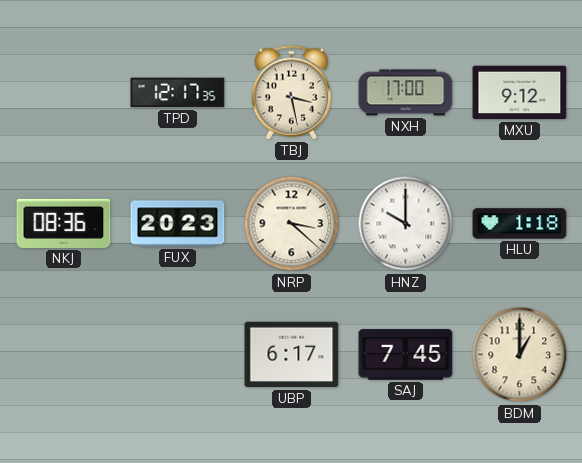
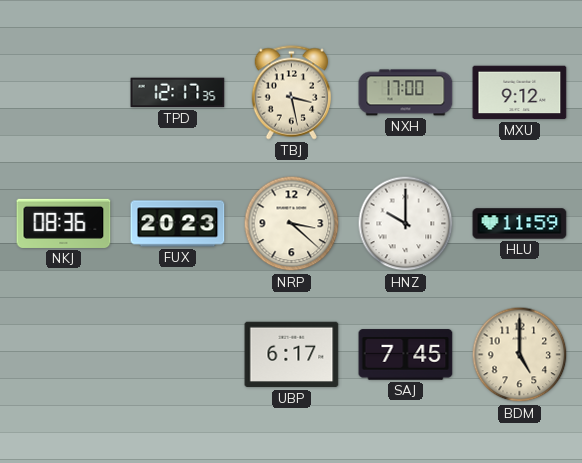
HLU: 1:18 -> 11:59 (520, 224)
BDM: 1:00 -> 5:00 (520, 355)
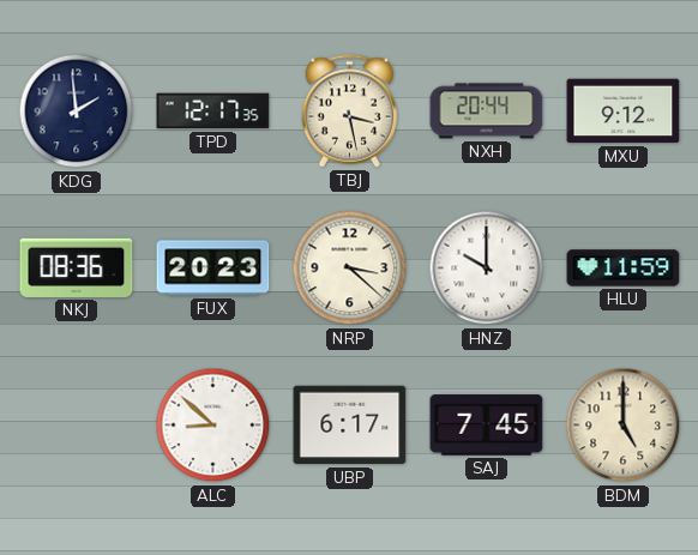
KDG: none -> 1:59 (77, 111)
NXH: 17:00 -> 20:44 (487, 111)
ALC: none -> 8:52 (213, 426)
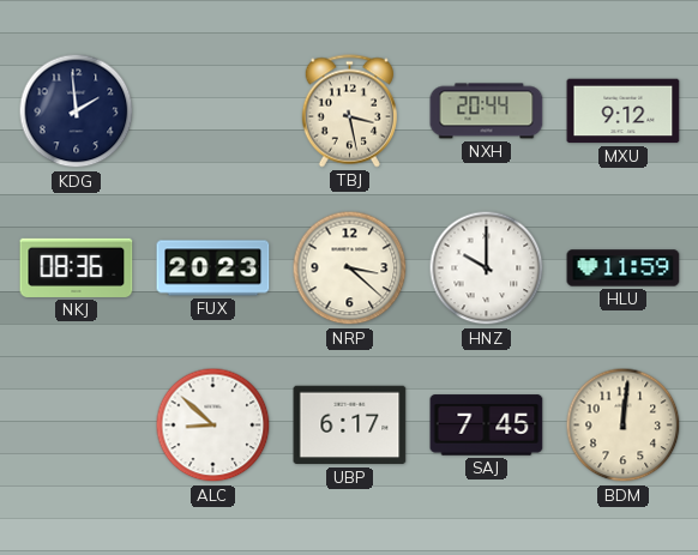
TPD: 12:17 -> none (213, 111)
BDM: 5:00 -> 12:01 (624, 426)
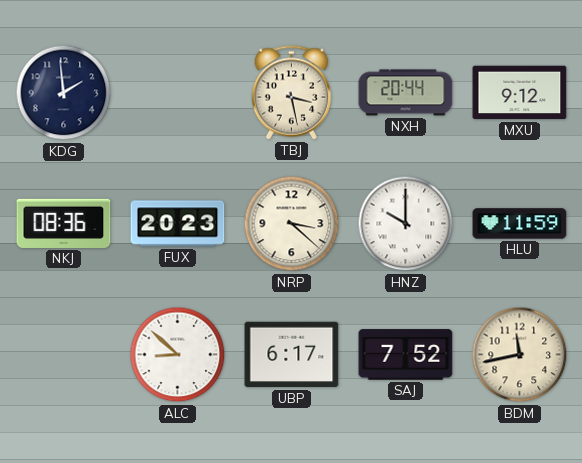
SAJ: 7:45 -> 7:52 (406, 355)
BDM: 12:01 -> 11:43 (520, 355)
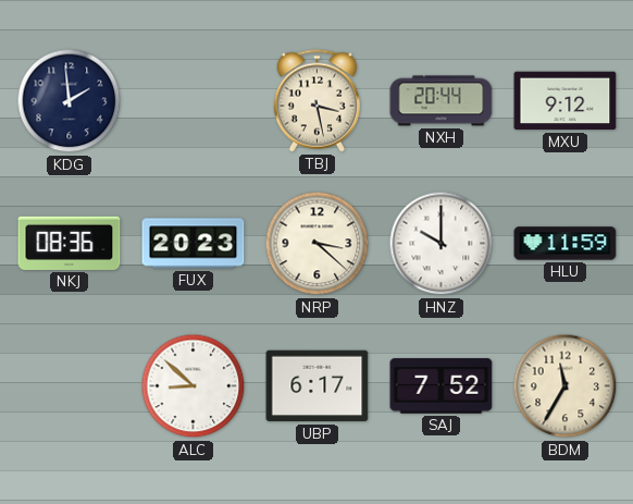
BDM: 11:43 -> 11:35 (566, 386)
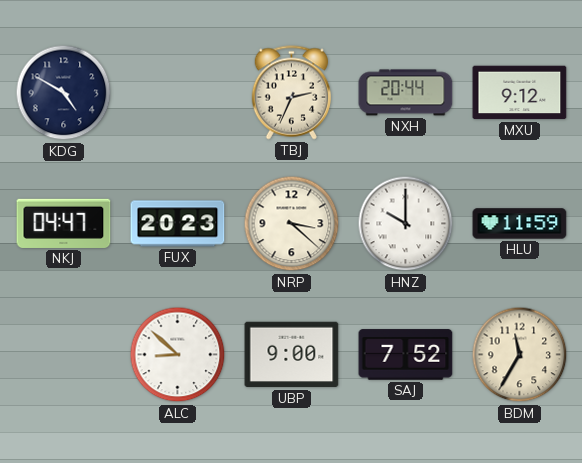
KDG: 1:59 -> 4:50 (64, 93)
TBJ: 3:28 -> 2:34 (291, 93)
NKJ: 08:36 -> 04:47 (64, 223)
UBP: 6:17 -> 9:00 (292, 355)
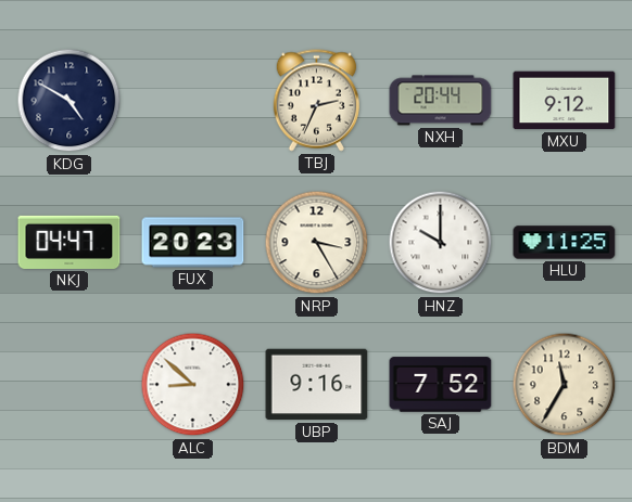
NRP: 3:22 -> 3:25 (317, 243)
HLU: 11:59 -> 11:25 (565, 243)
UBP: 9:00 -> 9:16 (317, 385)
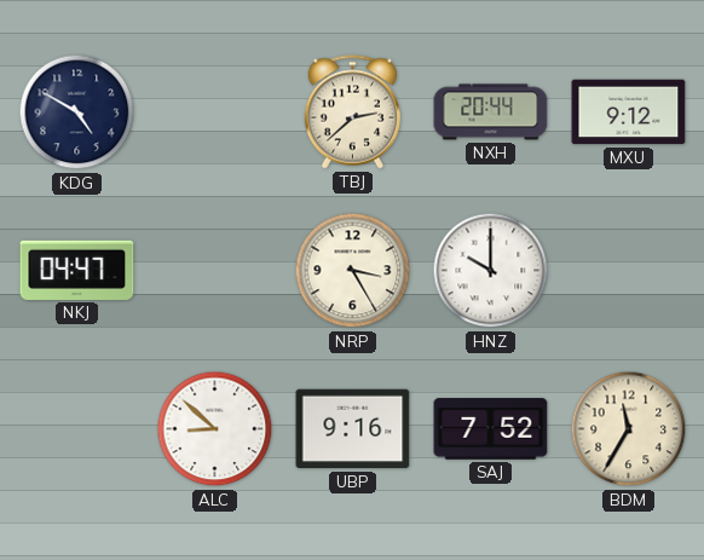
TBJ: 2:34 -> 2:38 (352, 112)
FUX: 20:23 -> none (193, 243)
HLU: 11:25 -> none (565, 243)
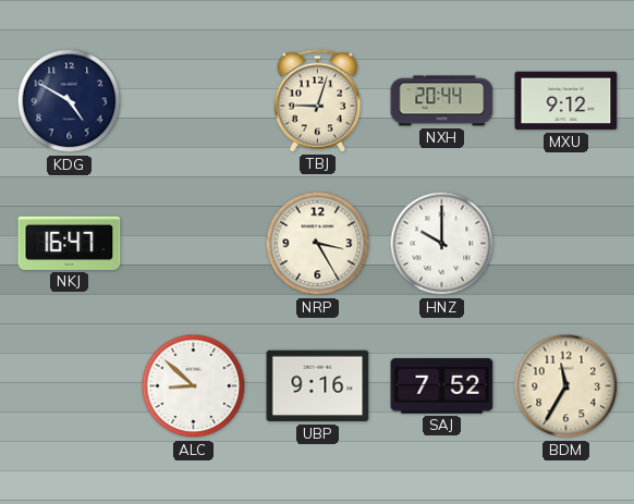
TBJ: 2:38 -> 9:03 (317, 101)
NKJ: 04:47 -> 16:47 (70, 243)
